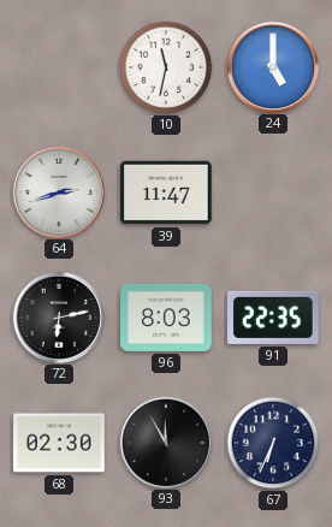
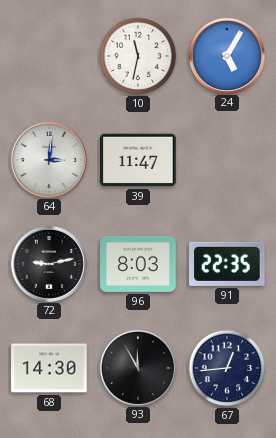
24: 5:00 -> 5:05 (226, 55)
64: 2:42 -> 3:01 (48, 159)
72: 6:13 -> 9:13 (48, 263)
68: 02:30 -> 14:30 (49, 368)
67: 6:34 -> 12:44 (227, 368)
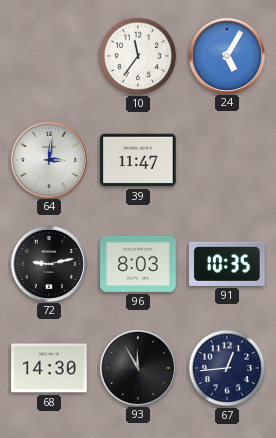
10: 11:32 -> 11:36 (138, 56)
91: 22:35 -> 10:35 (228, 264)
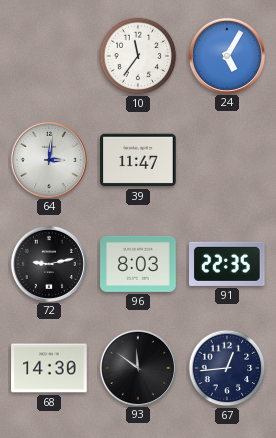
91: 10:35 -> 22:35 (228, 264)
93: 11:55 -> 11:51 (137, 367)
